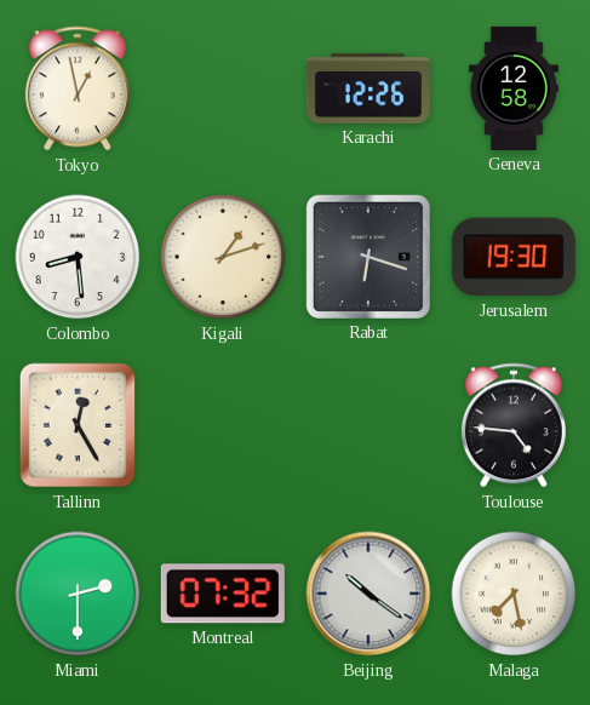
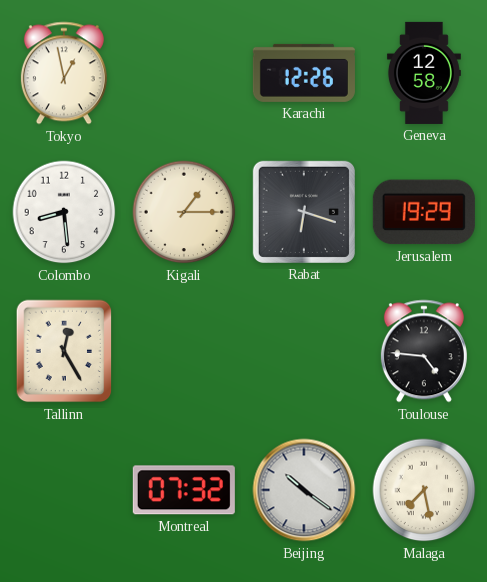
Kigali: 1:12 -> 1:15 (184, 212)
Jerusalem: 19:30 -> 19:29 (424, 212)
Miami: 2:30 -> none (78, 594)
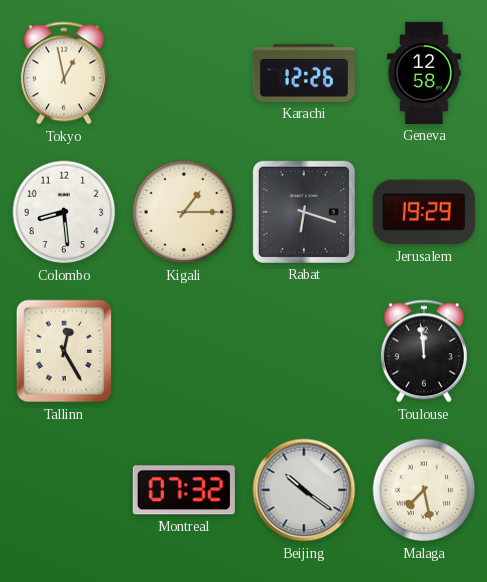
Toulouse: 4:46 -> 11:59 (424, 351)
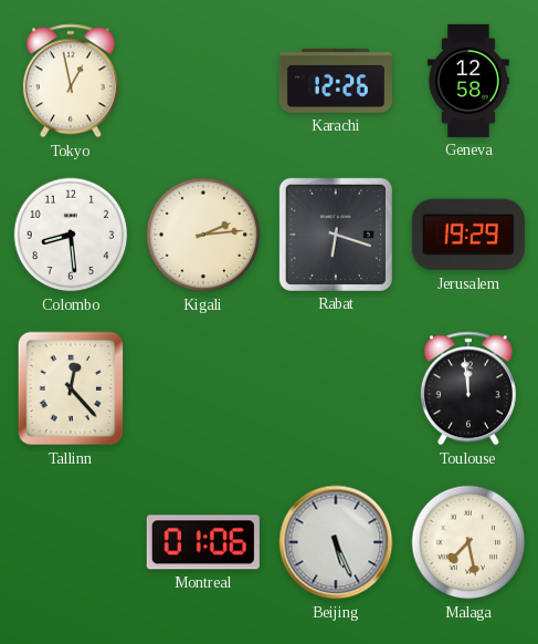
Kigali: 1:15 -> 2:14 (203, 235)
Tallinn: 12:25 -> 12:23 (71, 388)
Montreal: 07:32 -> 01:06 (203, 542)
Beijing: 10:21 -> 5:26 (336, 542)
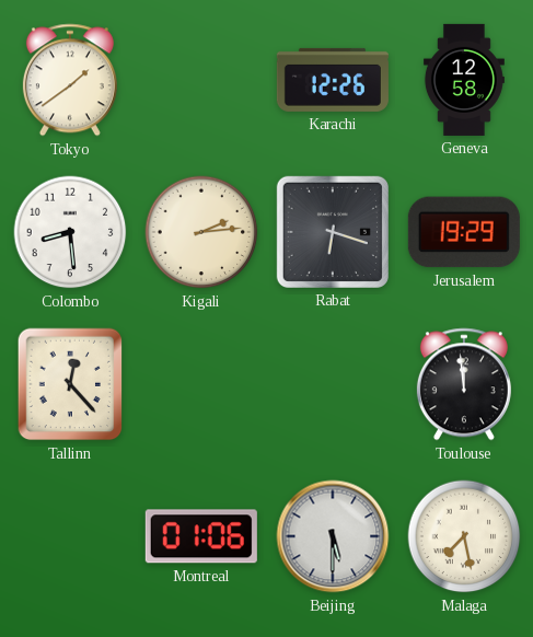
Tokyo: 12:58 -> 1:39 (70, 80)
Beijing: 5:26 -> 5:30 (333, 536)
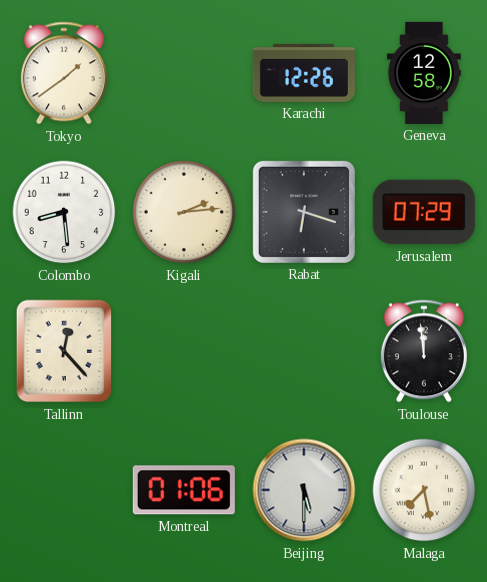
Jerusalem: 19:29 -> 07:29 (424, 212)
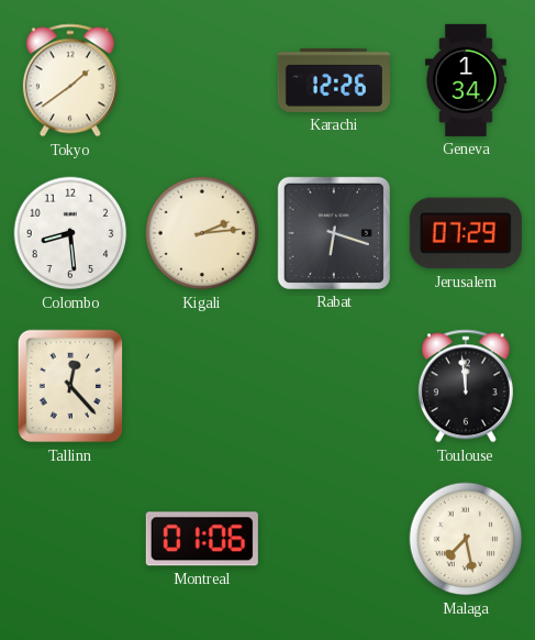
Geneva: 12:58 -> 1:34 (466, 80)
Beijing: 5:30 -> none (304, 490)
